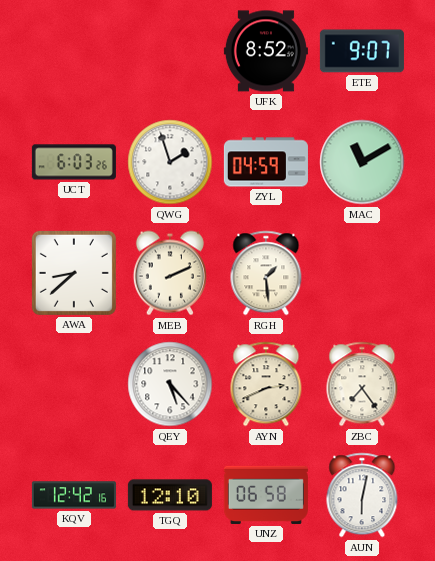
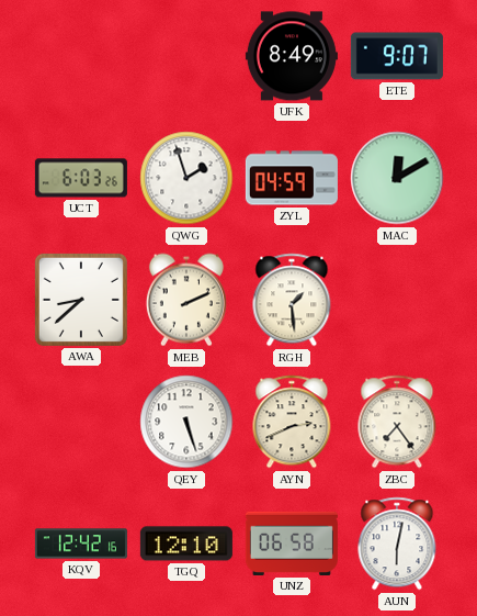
UFK: 8:52 -> 8:49 (292, 56)
MAC: 11:10 -> 12:10 (397, 178)
QEY: 5:23 -> 5:27 (186, 422)
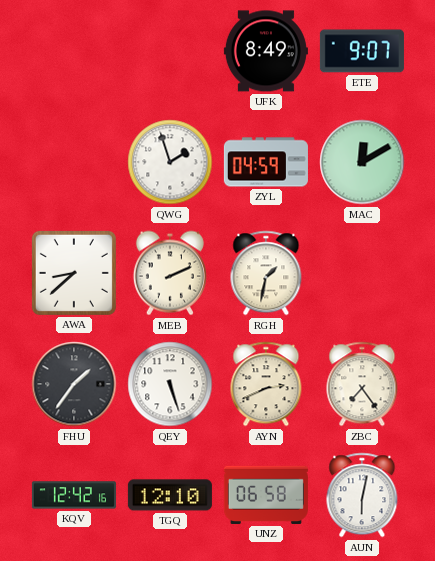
UCT: 6:03 -> none (81, 178)
RGH: 1:29 -> 1:32 (266, 273)
FHU: none -> 1:36 (74, 384)
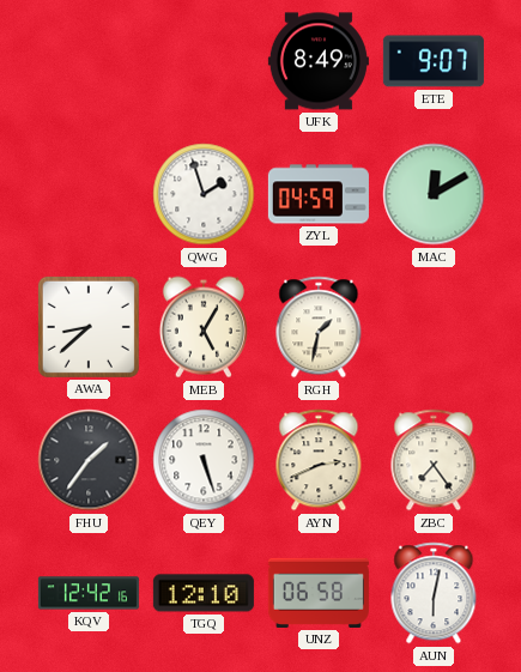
MEB: 2:11 -> 5:05 (204, 327)
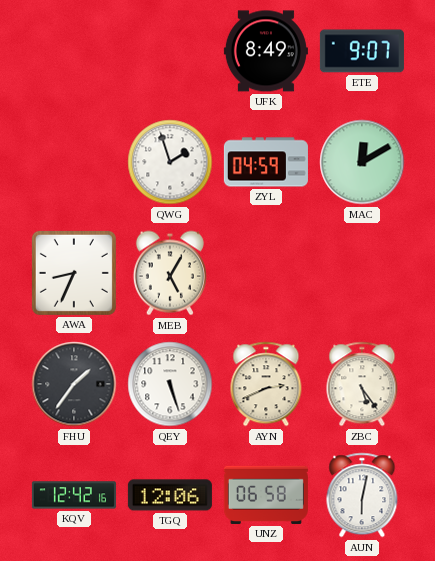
AWA: 8:38 -> 8:34 (74, 273)
RGH: 1:32 -> none (319, 327)
ZBC: 7:24 -> 5:24 (362, 384)
TGQ: 12:10 -> 12:06 (170, 495)
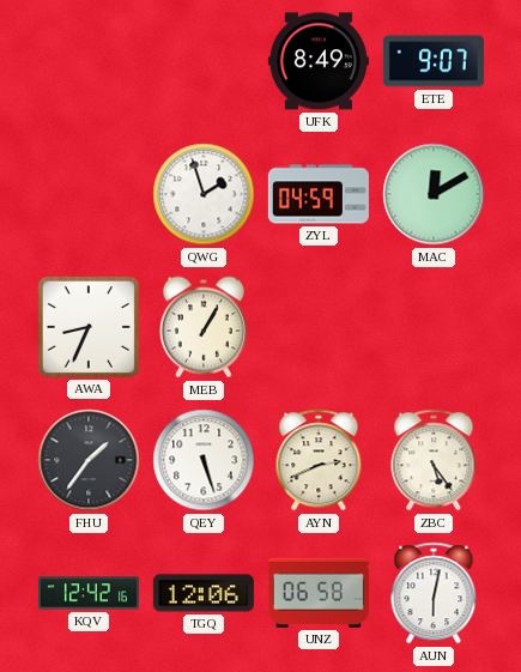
MEB: 5:05 -> 1:05 (204, 327)
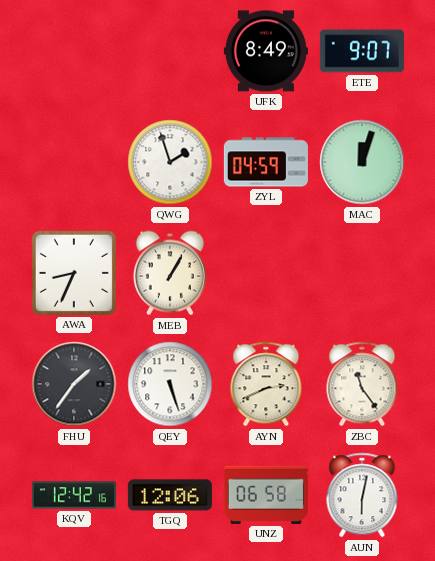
MAC: 12:10 -> 12:03 (362, 162)
ZBC: 5:24 -> 11:24 (362, 384)
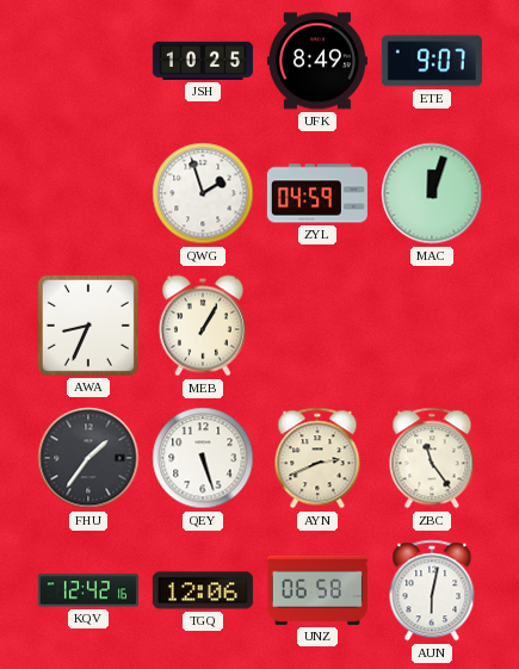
JSH: none -> 10:25 (203, 61)
